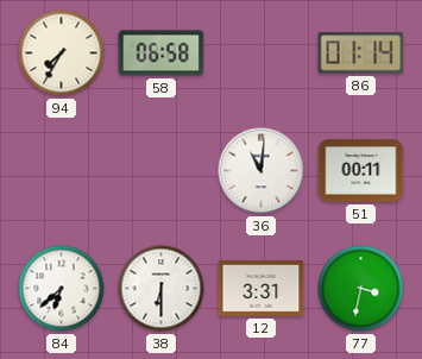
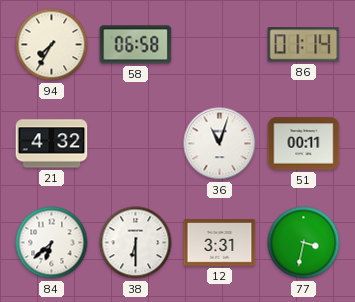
21: none -> 4:32 (52, 144)
36: 11:01 -> 11:03 (220, 144)
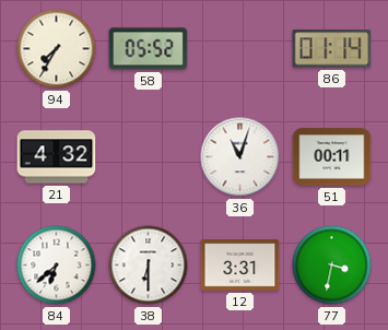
58: 06:58 -> 05:52 (149, 49)
